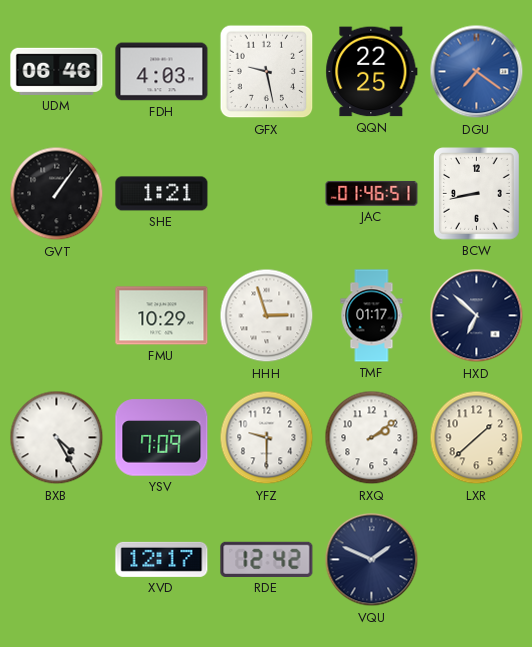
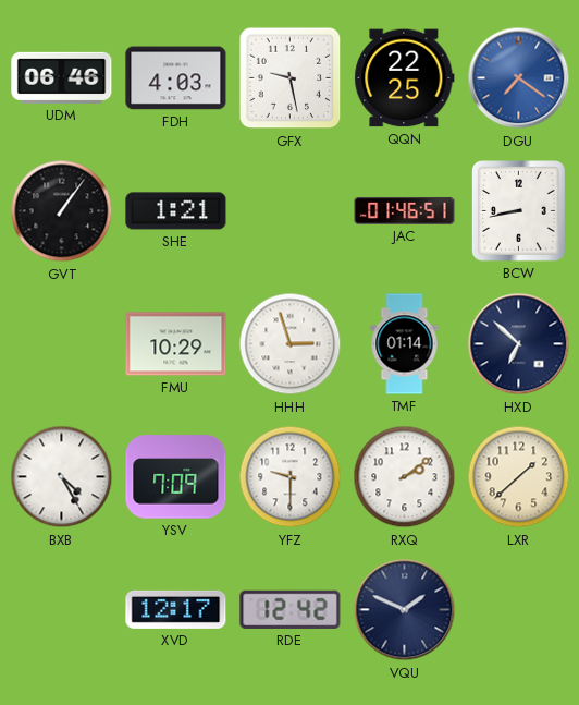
TMF: 01:17 -> 01:14 (405, 344)
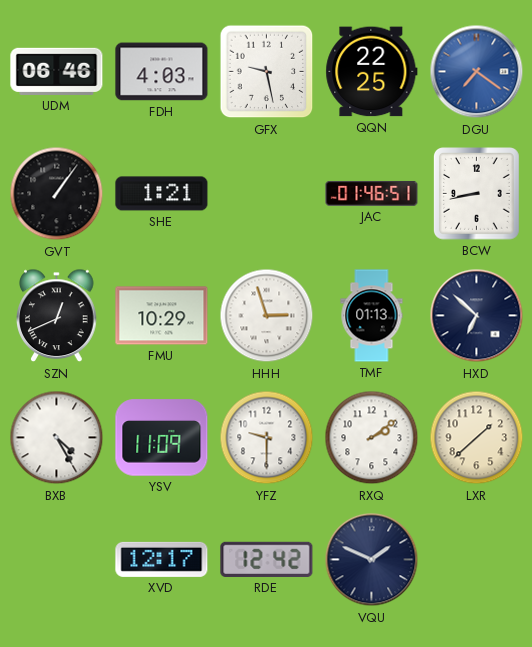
SZN: none -> 12:41 (57, 316)
TMF: 01:14 -> 01:13 (372, 316)
YSV: 7:09 -> 11:09 (162, 438)
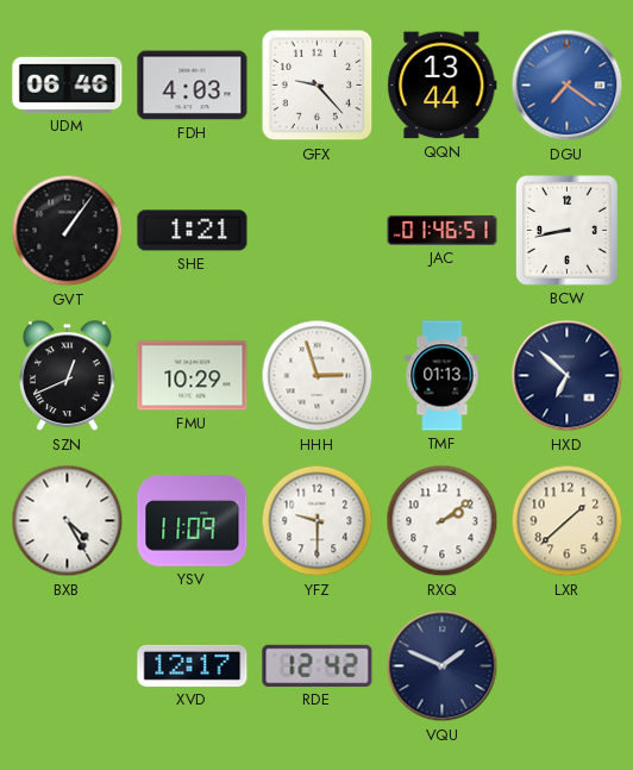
GFX: 9:28 -> 9:23 (318, 86)
QQN: 22:25 -> 13:44 (443, 86)
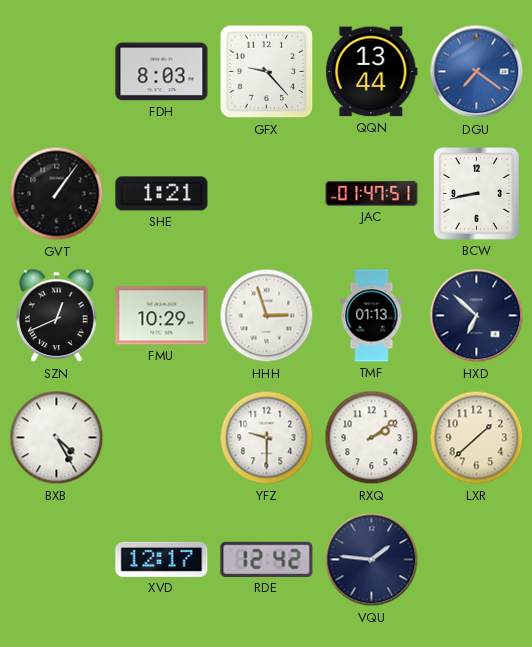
UDM: 06:46 -> none (68, 84)
FDH: 4:03 -> 8:03 (162, 72)
JAC: 01:46 -> 01:47 (372, 194)
YSV: 11:09 -> none (193, 521)
VQU: 1:49 -> 1:46 (372, 560)
